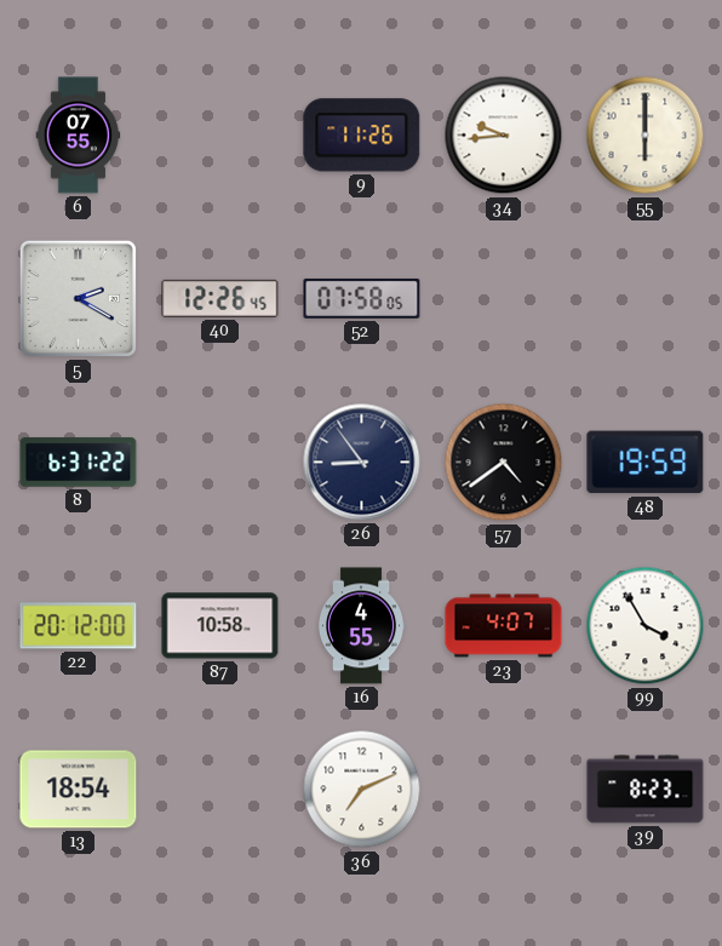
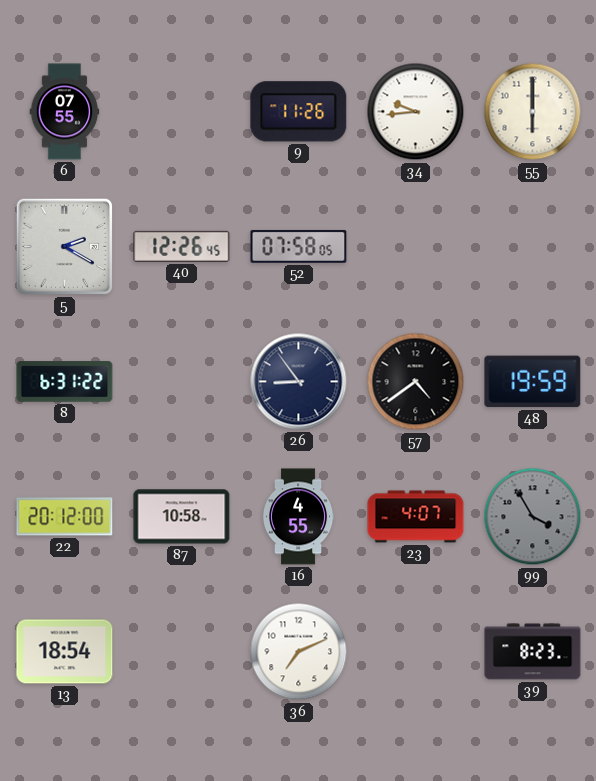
99 dial: white -> grey (533, 517)
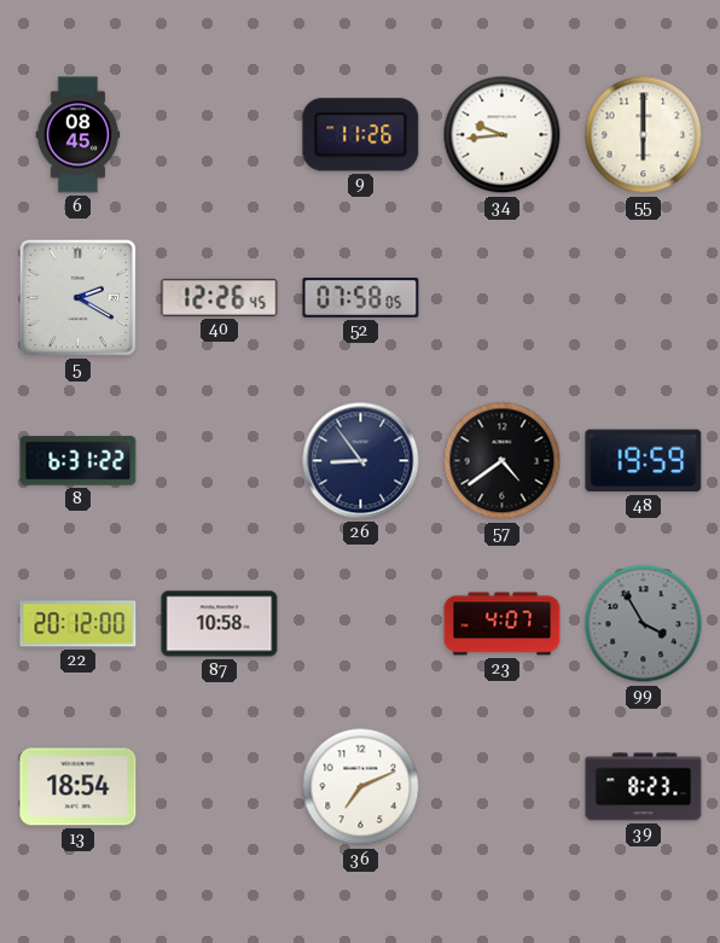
6: 07:55 -> 08:45 (79, 135)
16: 4:55 -> none (298, 517)
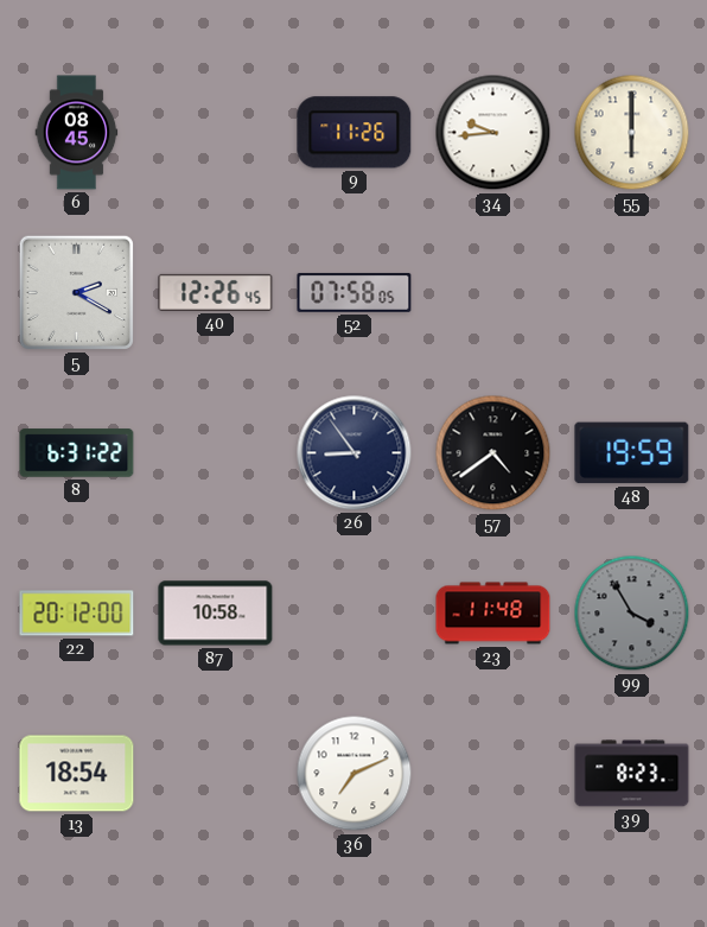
23: 4:07 -> 11:48 (493, 614)
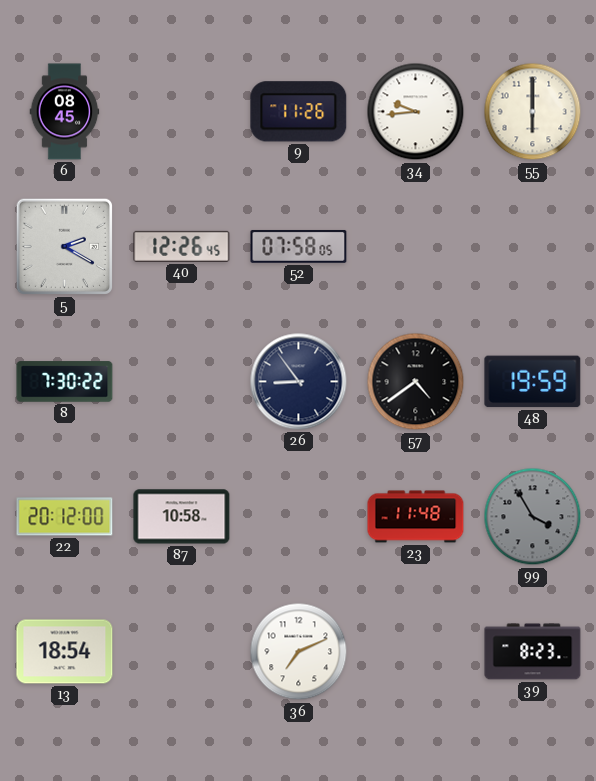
8: 6:31 -> 7:30 (65, 382)
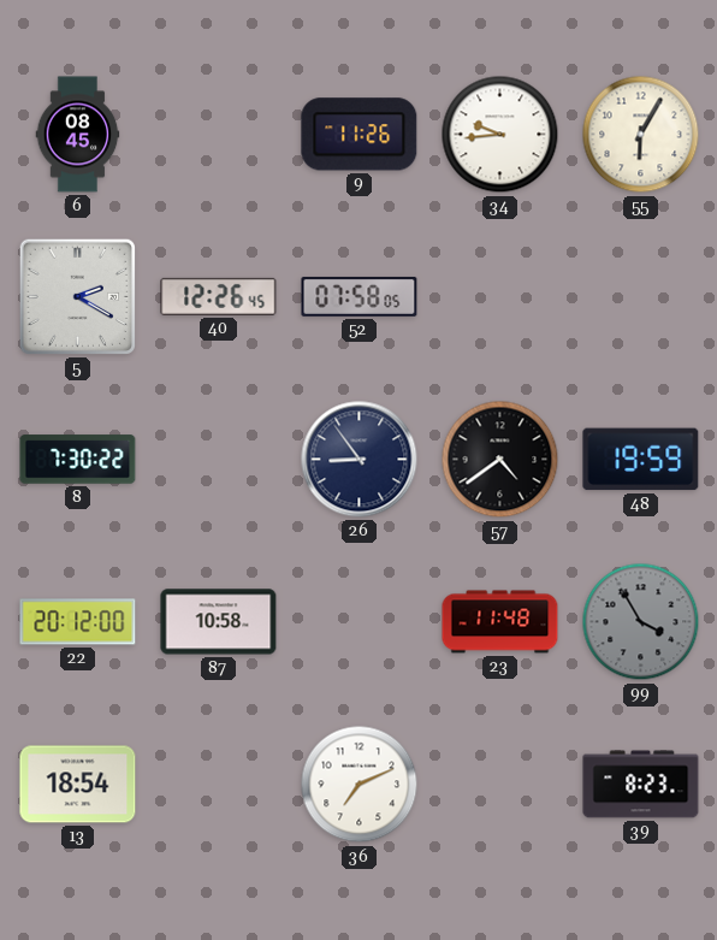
55: 6:00 -> 6:05 (641, 135)
